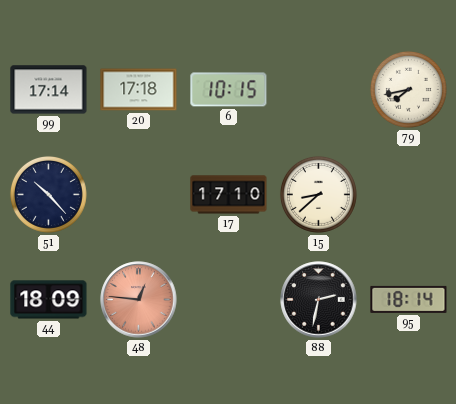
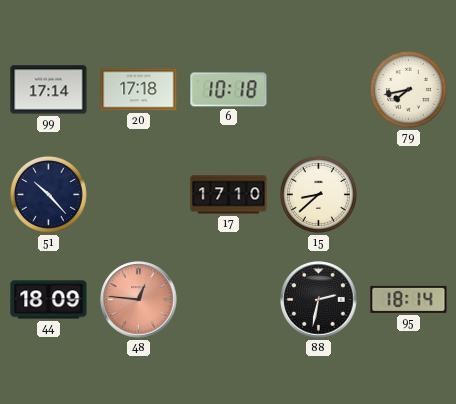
6: 10:15 -> 10:18 (229, 90)
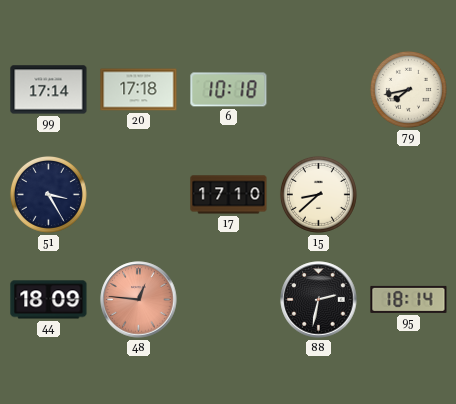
51: 10:23 -> 3:25 (48, 194)
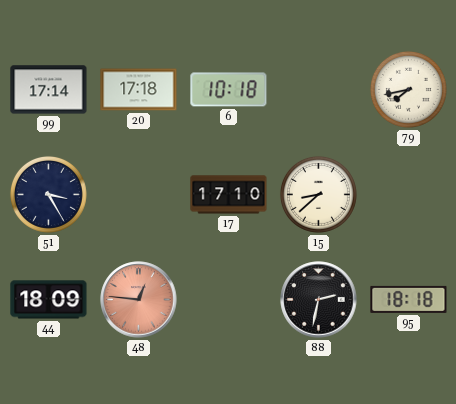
95: 18:14 -> 18:18 (409, 299)
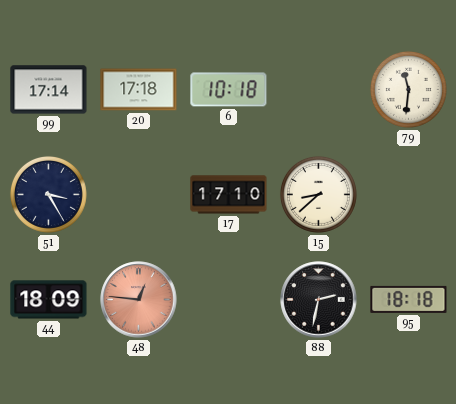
79: 7:43 -> 11:31 (408, 89)
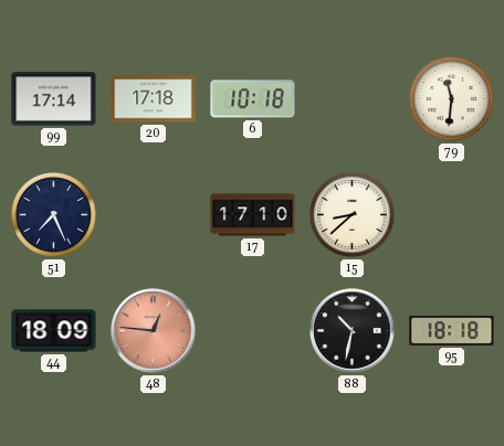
51: 3:25 -> 7:26 (53, 214)
88: 2:32 -> 10:32 (353, 331)
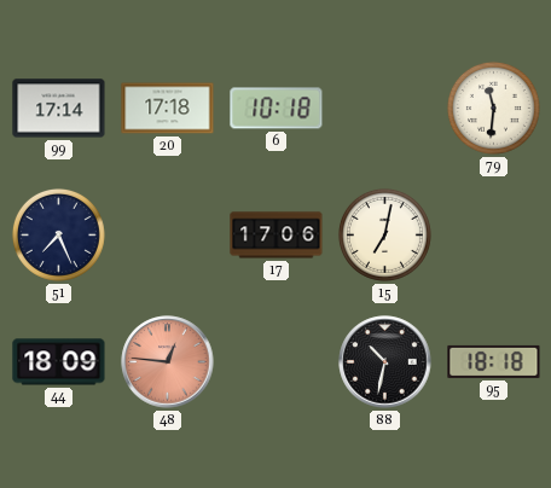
17: 17:10 -> 17:06 (277, 236)
15: 8:38 -> 7:02 (384, 234)
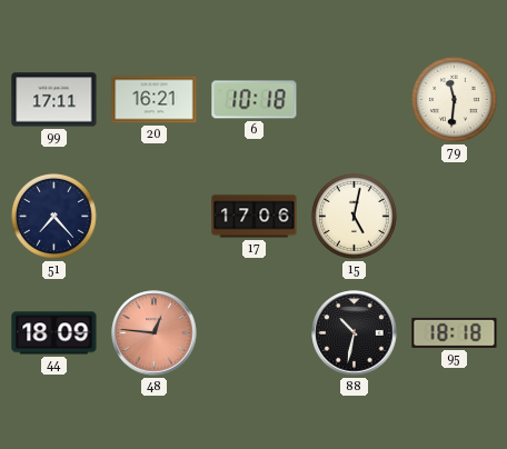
99: 17:14 -> 17:11 (54, 100)
20: 17:18 -> 16:21 (155, 100)
51: 7:26 -> 7:23 (53, 216)
15: 7:02 -> 5:02 (354, 216)
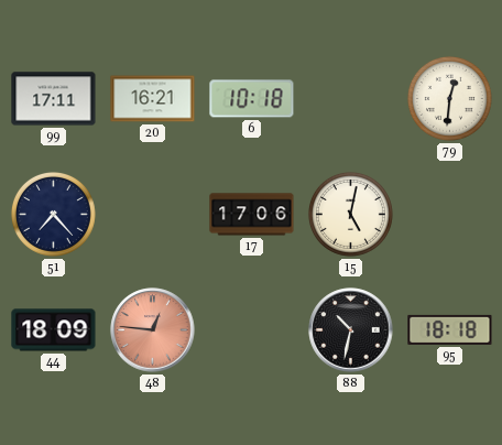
79: 11:31 -> 12:31 (449, 98)
